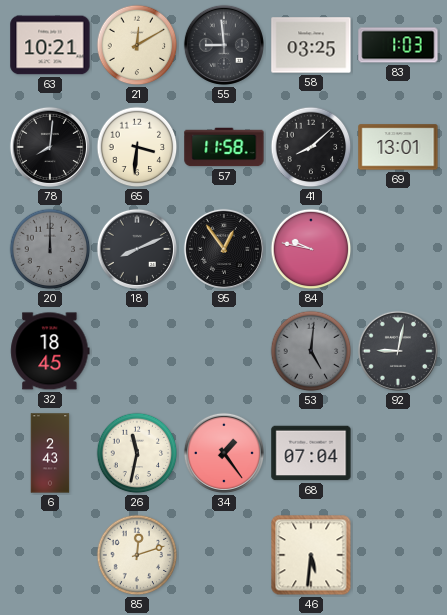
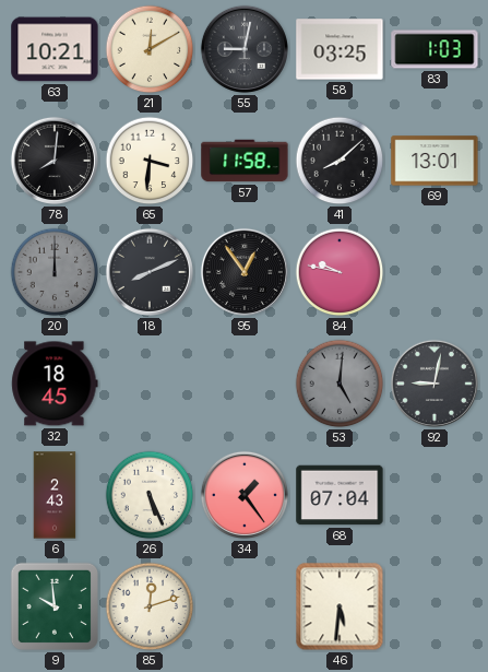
55: 8:59 -> 9:02 (245, 49)
26: 11:32 -> 5:26 (150, 495)
9: none -> 9:59 (55, 606)
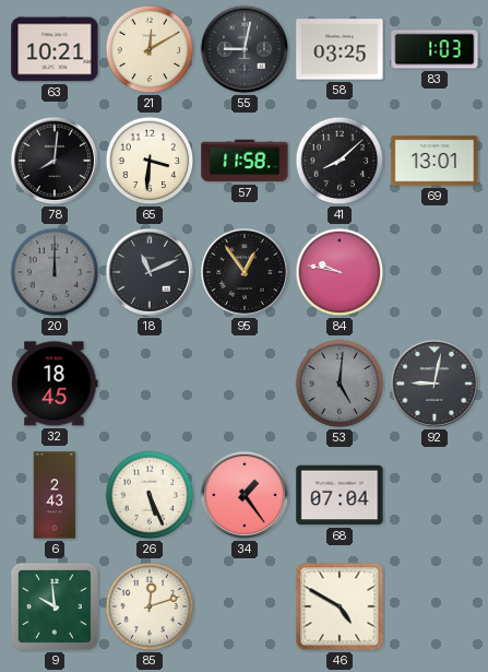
18: 8:11 -> 11:11 (150, 272)
46: 5:31 -> 4:50 (340, 606)
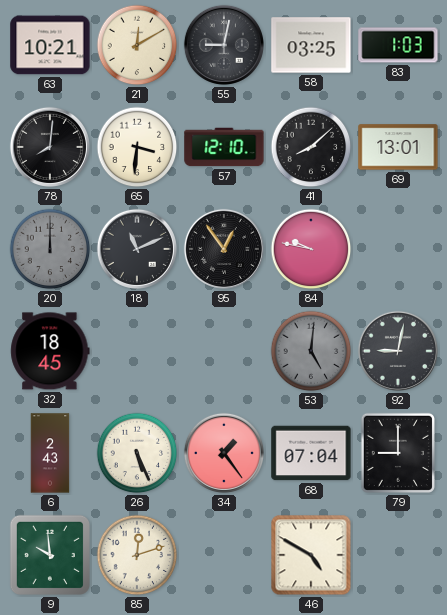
57: 11:58 -> 12:10 (224, 147)
79: none -> 9:00 (398, 453)
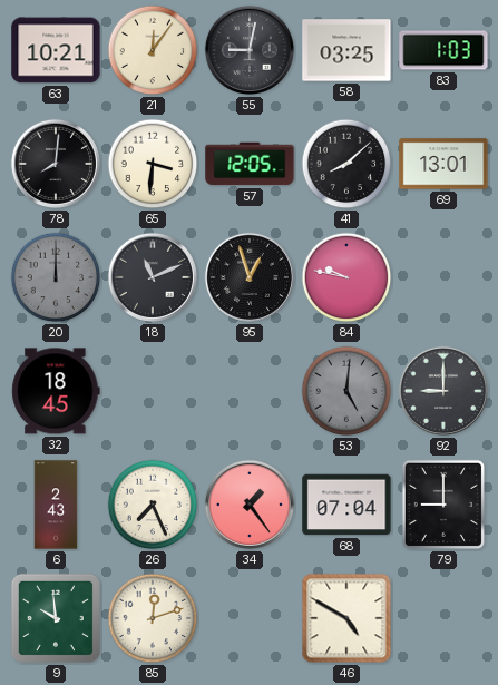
21: 12:10 -> 12:06 (153, 50)
57: 12:10 -> 12:05 (250, 164)
95: 12:54 -> 12:57 (250, 277)
92: 9:02 -> 9:00 (443, 391)
26: 5:26 -> 7:26 (153, 505)
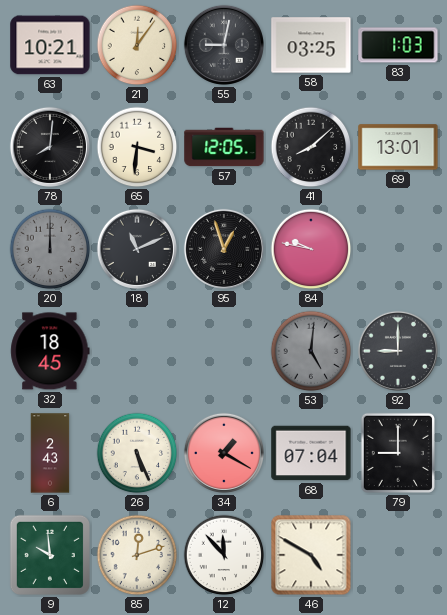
26: 7:26 -> 5:26 (137, 453)
34: 1:24 -> 1:20 (224, 453)
12: none -> 11:53 (224, 555)
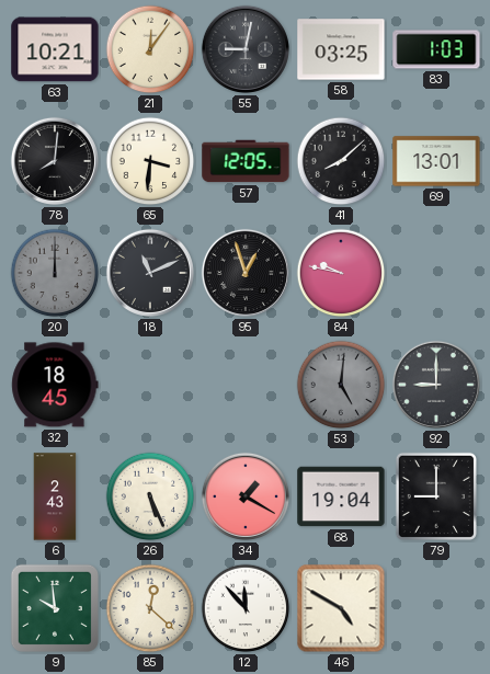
68: 07:04 -> 19:04 (341, 496)
85: 12:12 -> 12:22 (150, 608)
